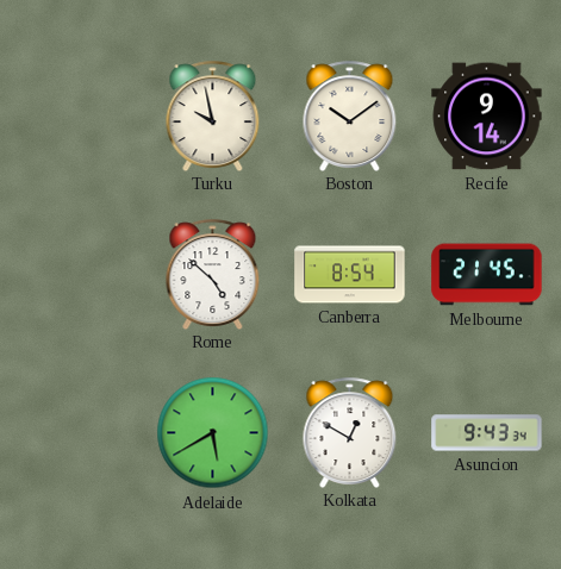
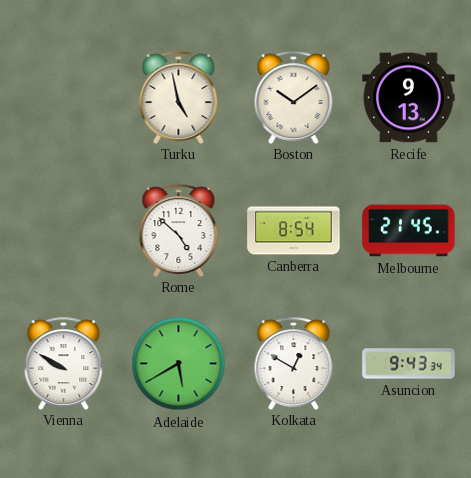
Turku: 9:58 -> 4:58 (179, 97)
Recife: 9:14 -> 9:13 (409, 98)
Vienna: none -> 9:50 (64, 363)
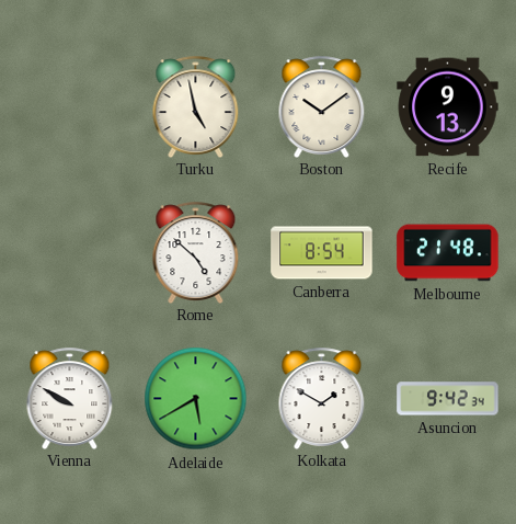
Melbourne: 21:45 -> 21:48 (448, 253)
Kolkata: 12:50 -> 1:50 (322, 398)
Asuncion: 9:43 -> 9:42 (448, 399)
